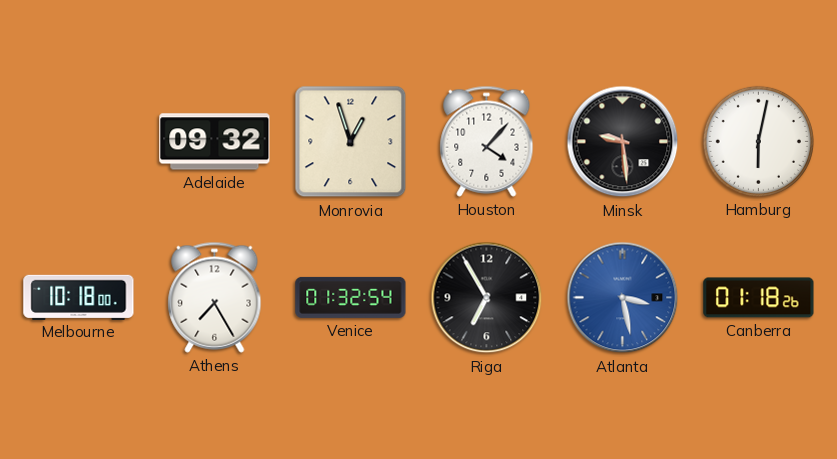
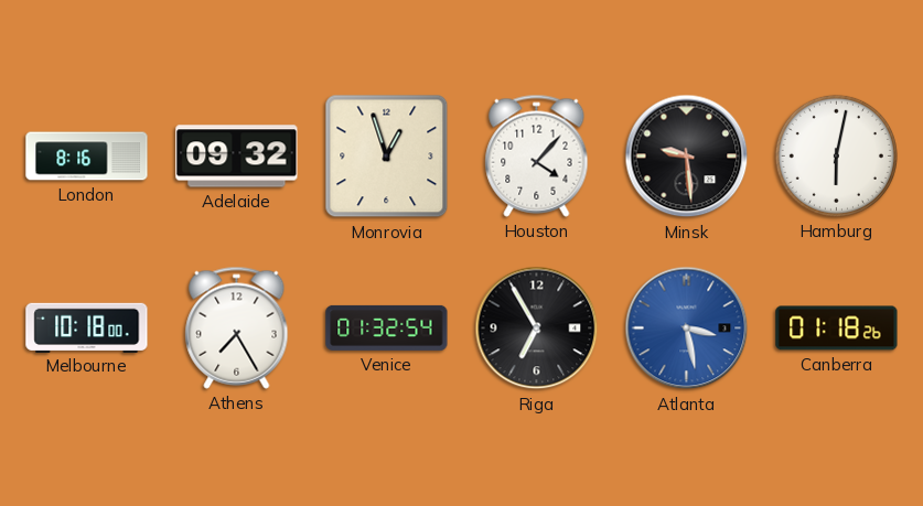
London: none -> 8:16 (87, 157)
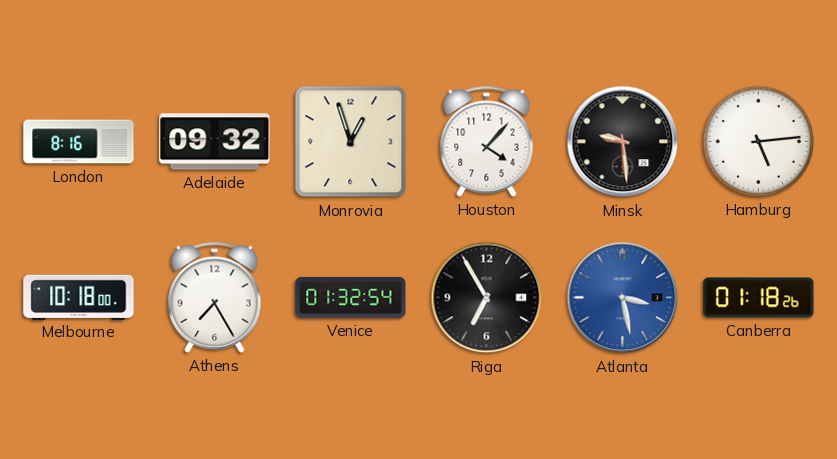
Hamburg: 6:02 -> 5:14 (758, 141)
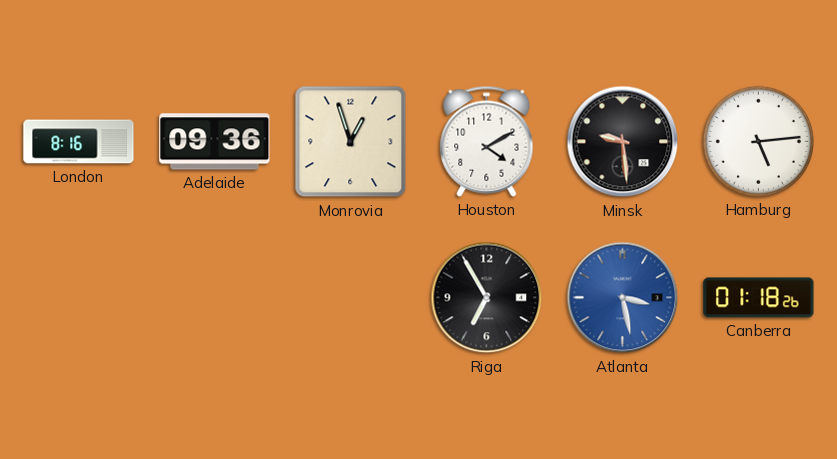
Adelaide: 09:32 -> 09:36 (215, 142)
Houston: 4:07 -> 4:10 (487, 141)
Melbourne: 10:18 -> none (79, 297)
Athens: 7:25 -> none (215, 297)
Venice: 01:32 -> none (351, 297)
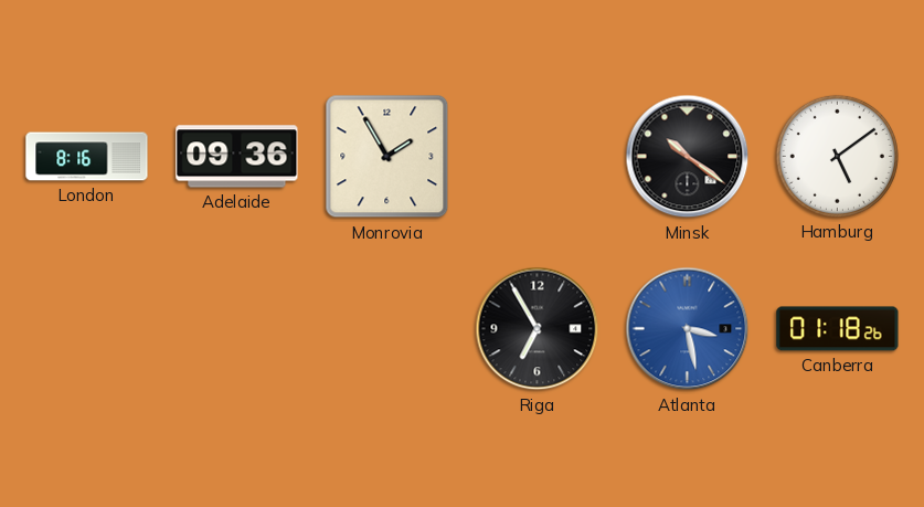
Monrovia: 12:57 -> 1:55 (387, 157)
Houston: 4:10 -> none (487, 141)
Minsk: 9:29 -> 10:21 (688, 157)
Hamburg: 5:14 -> 5:09 (837, 156)
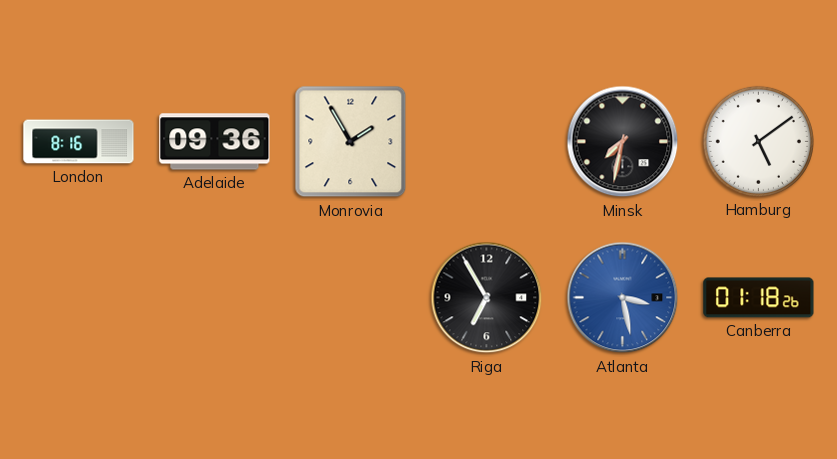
Minsk: 10:21 -> 7:32 (623, 142)
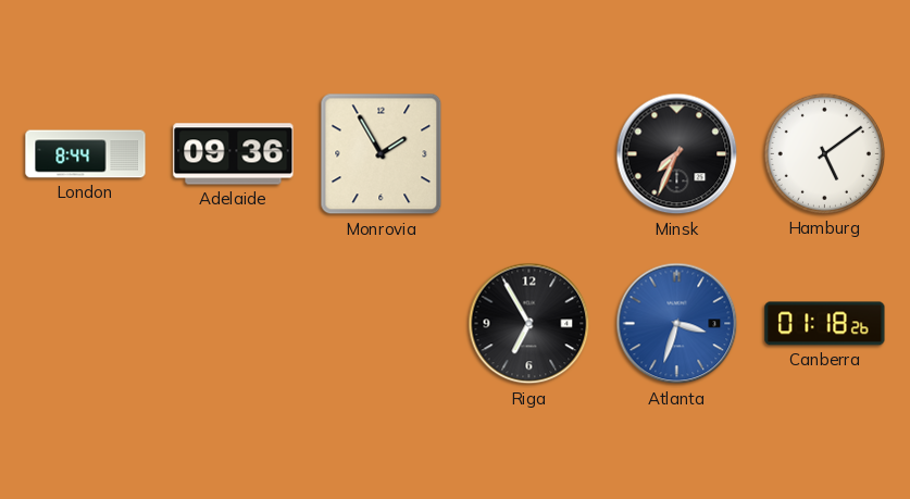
London: 8:16 -> 8:44 (86, 154)
Minsk: 7:32 -> 7:34 (677, 154)
Atlanta: 3:28 -> 3:33 (677, 324)
